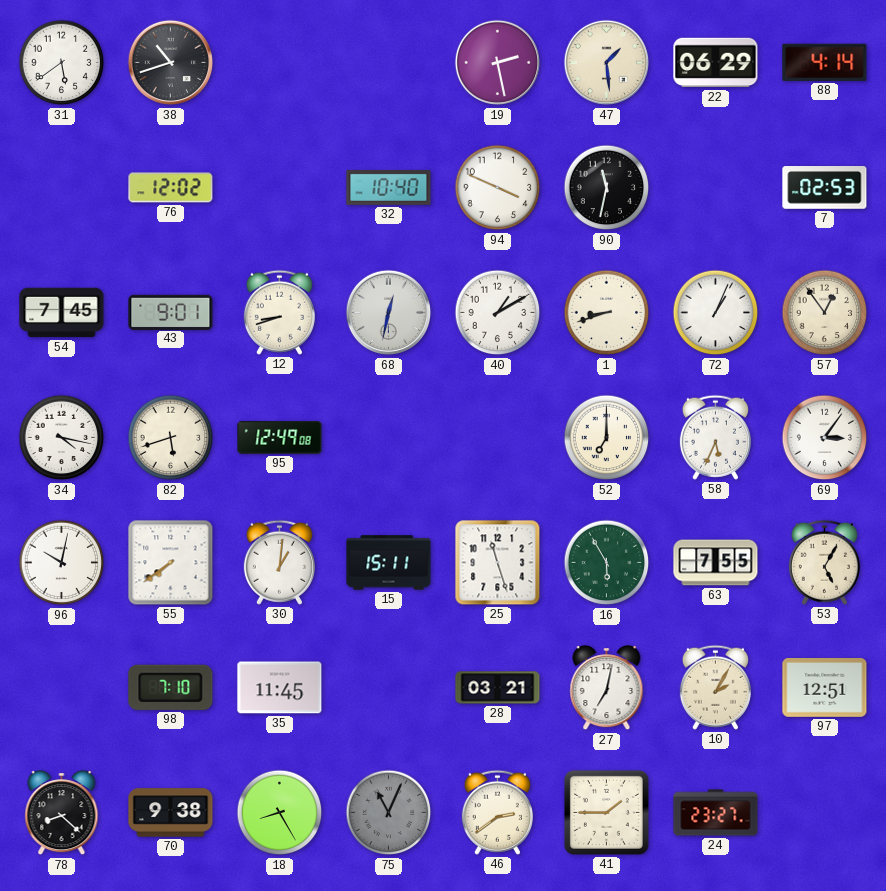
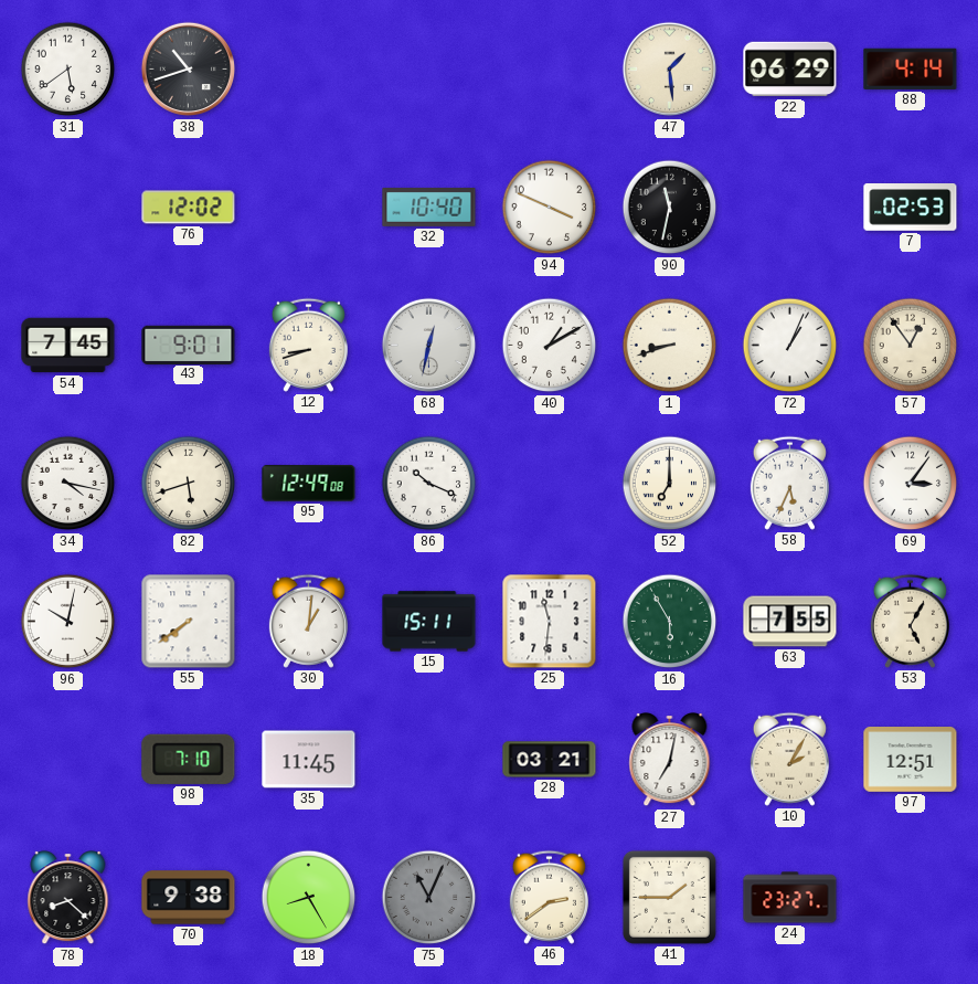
19: 2:28 -> none (498, 63)
86: none -> 10:19 (429, 484)
25: 11:27 -> 11:31 (550, 622)
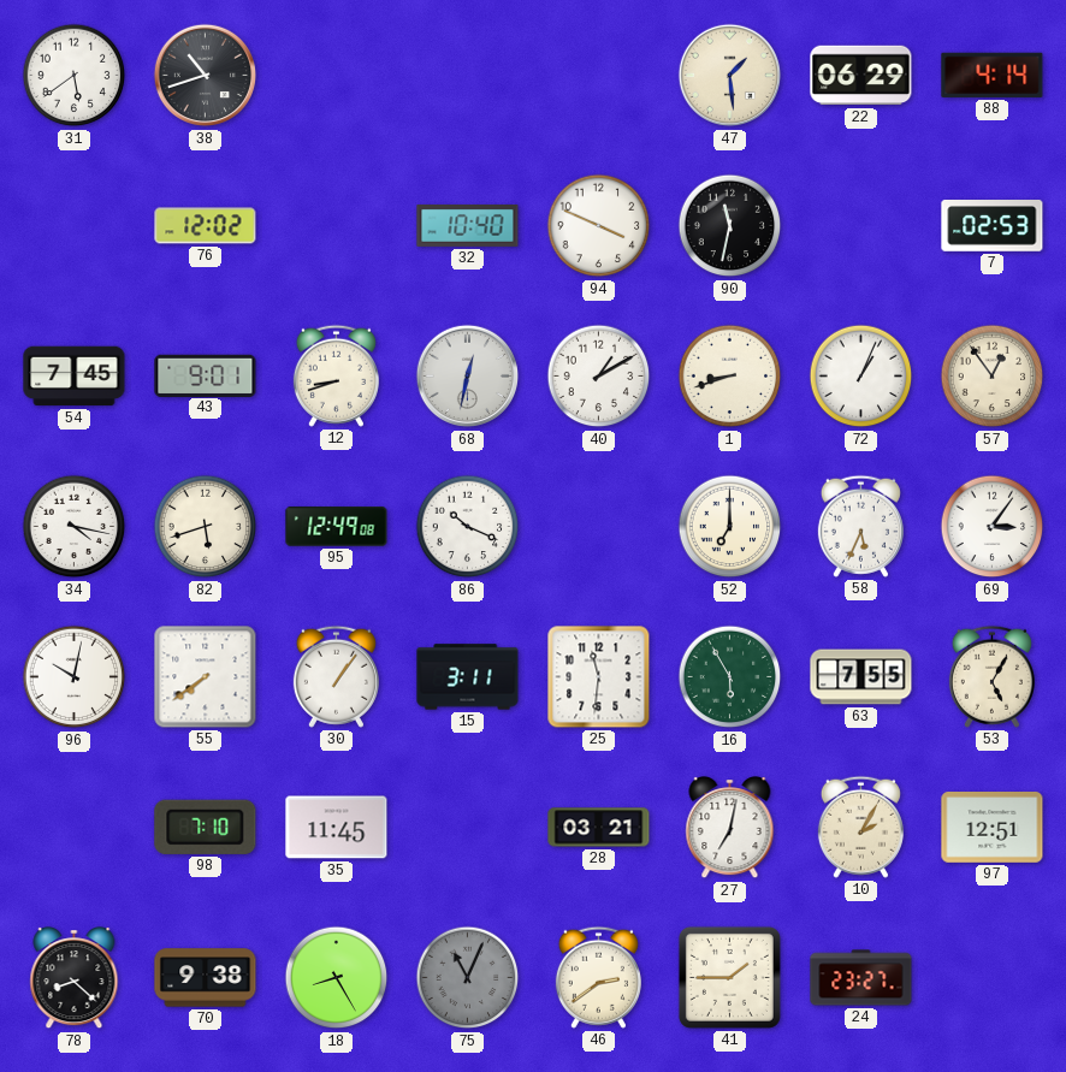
30: 1:01 -> 1:06 (336, 676)
15: 15:11 -> 3:11 (468, 677)
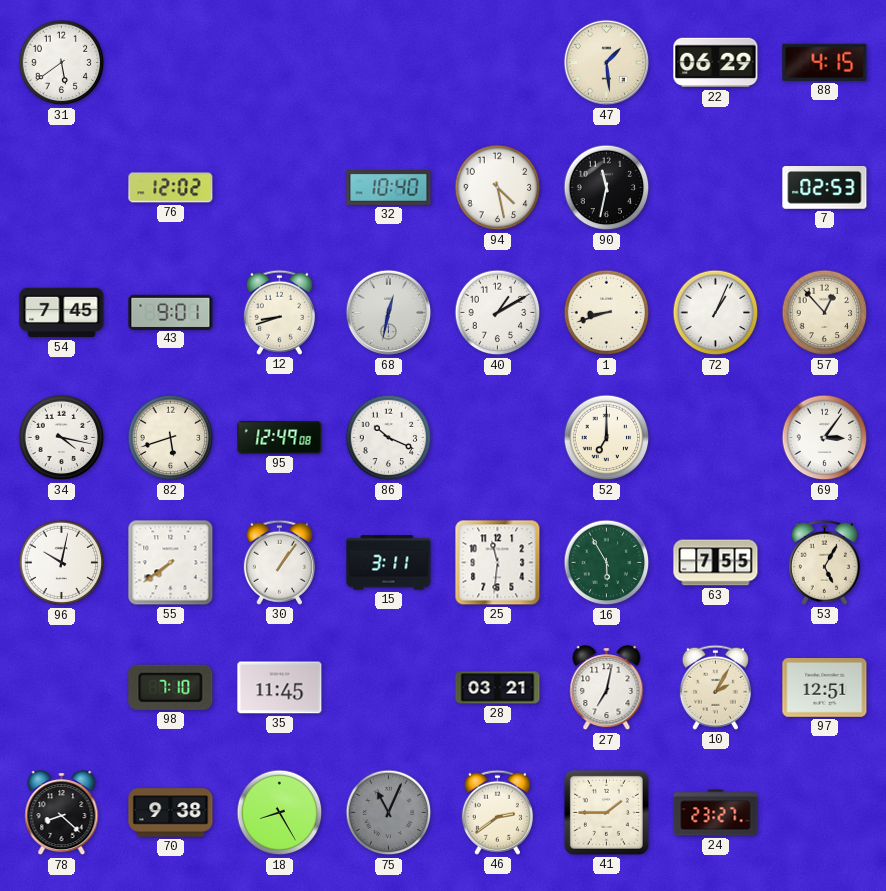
38: 10:42 -> none (206, 76)
88: 4:14 -> 4:15 (825, 62)
94: 3:49 -> 4:28 (498, 188)
57: 12:54 -> 12:53 (825, 313)
58: 5:34 -> none (860, 526)
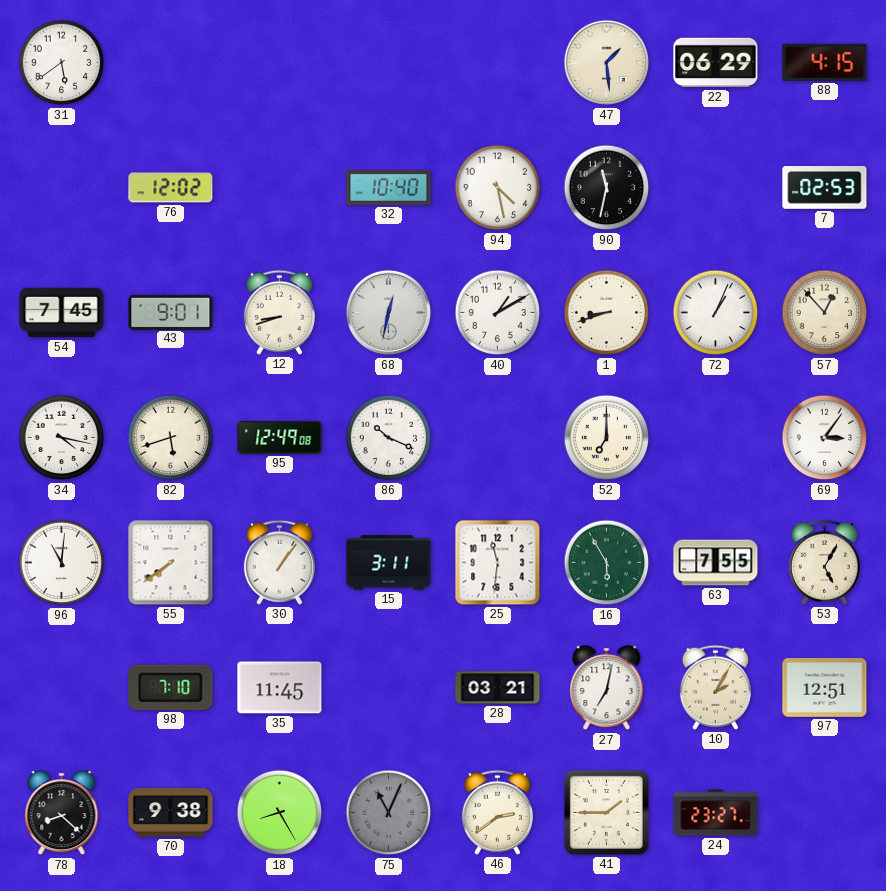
96: 10:02 -> 11:01 (62, 563)
